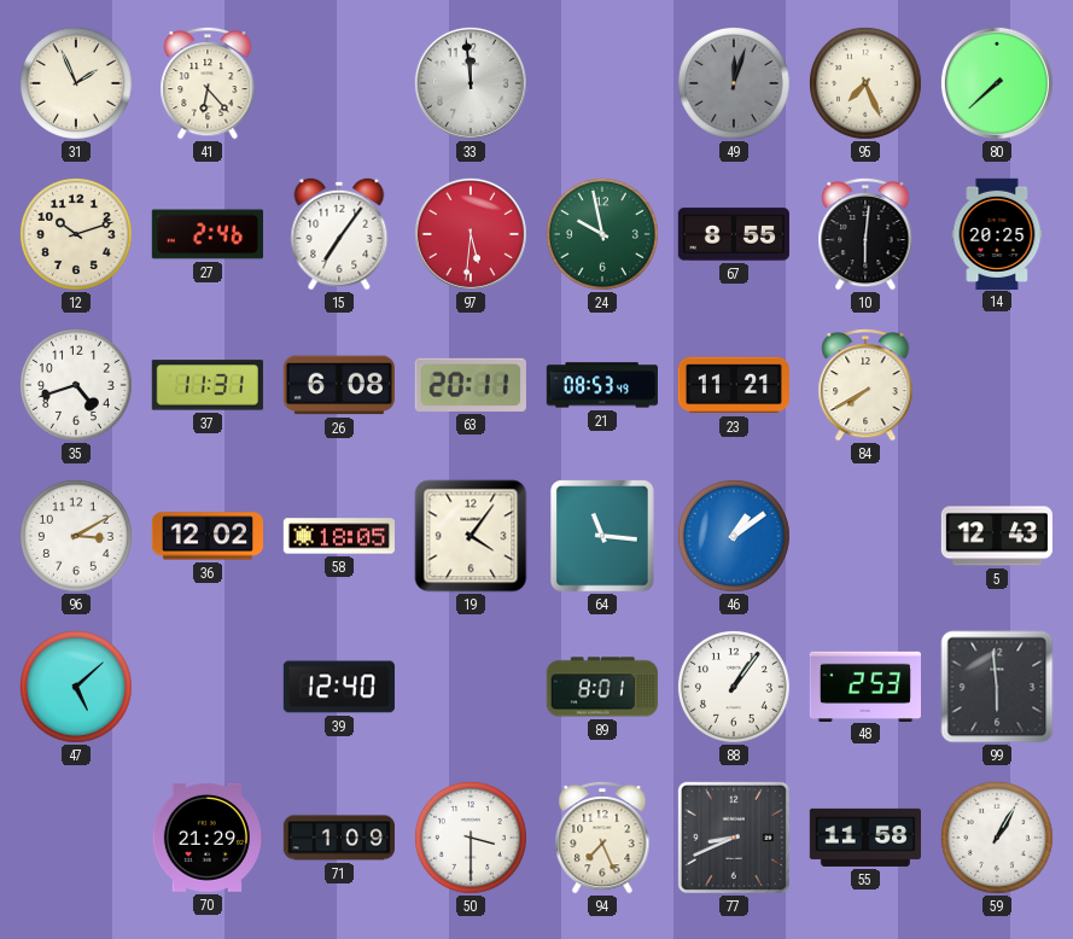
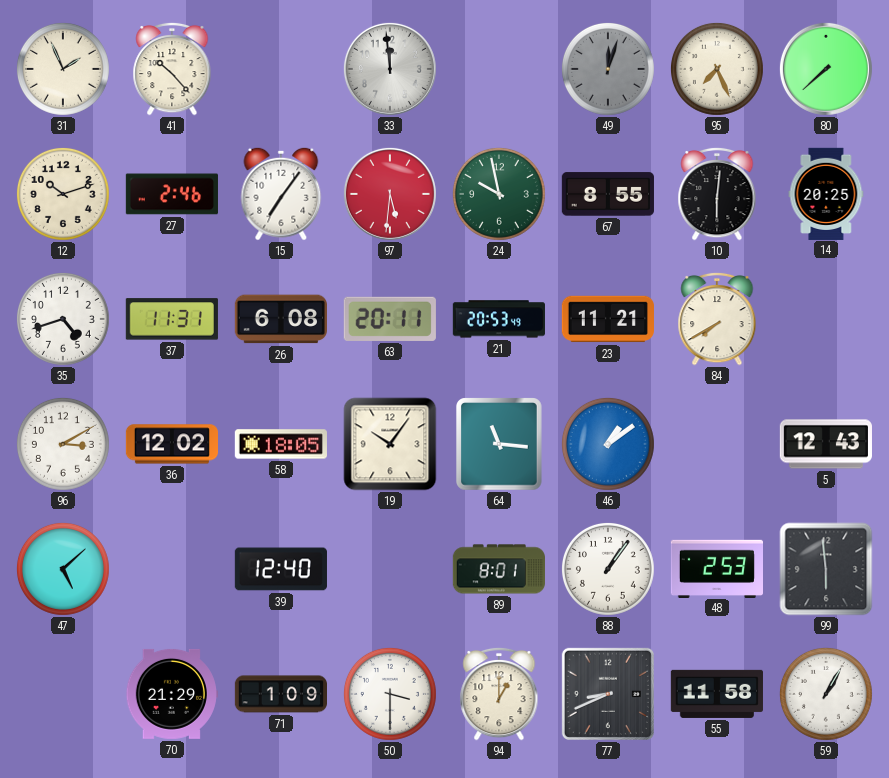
41: 6:23 -> 10:23 (172, 69)
21: 08:53 -> 20:53 (499, 319)
19: 4:06 -> 10:06 (390, 444)
94: 7:26 -> 1:00 (499, 694)
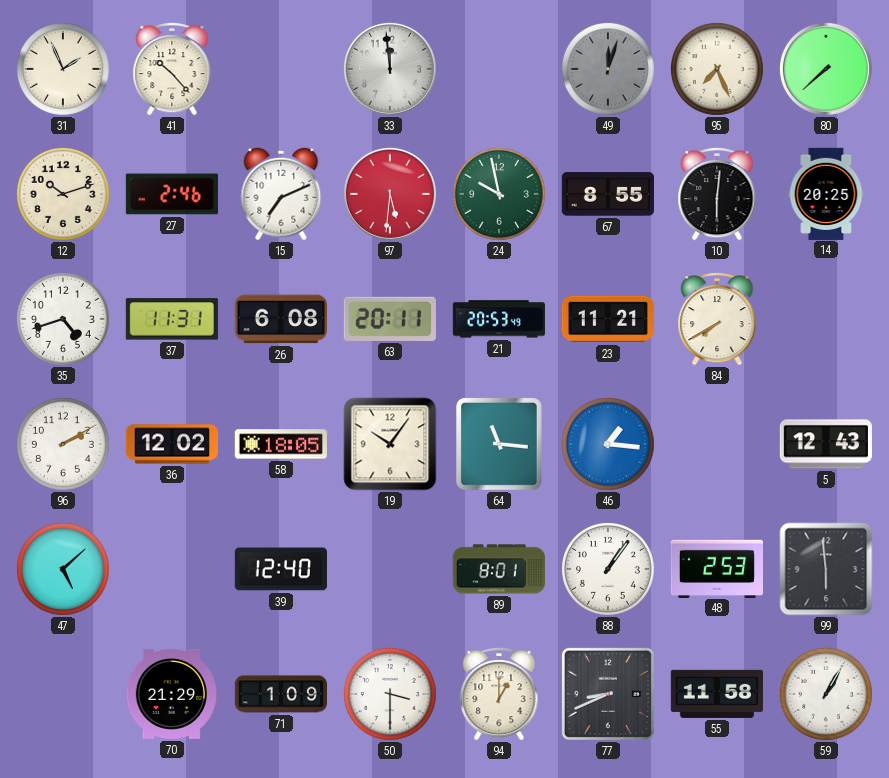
15: 7:06 -> 7:11 (281, 194)
96: 3:10 -> 2:10 (63, 444)
46: 1:09 -> 1:16 (608, 444)
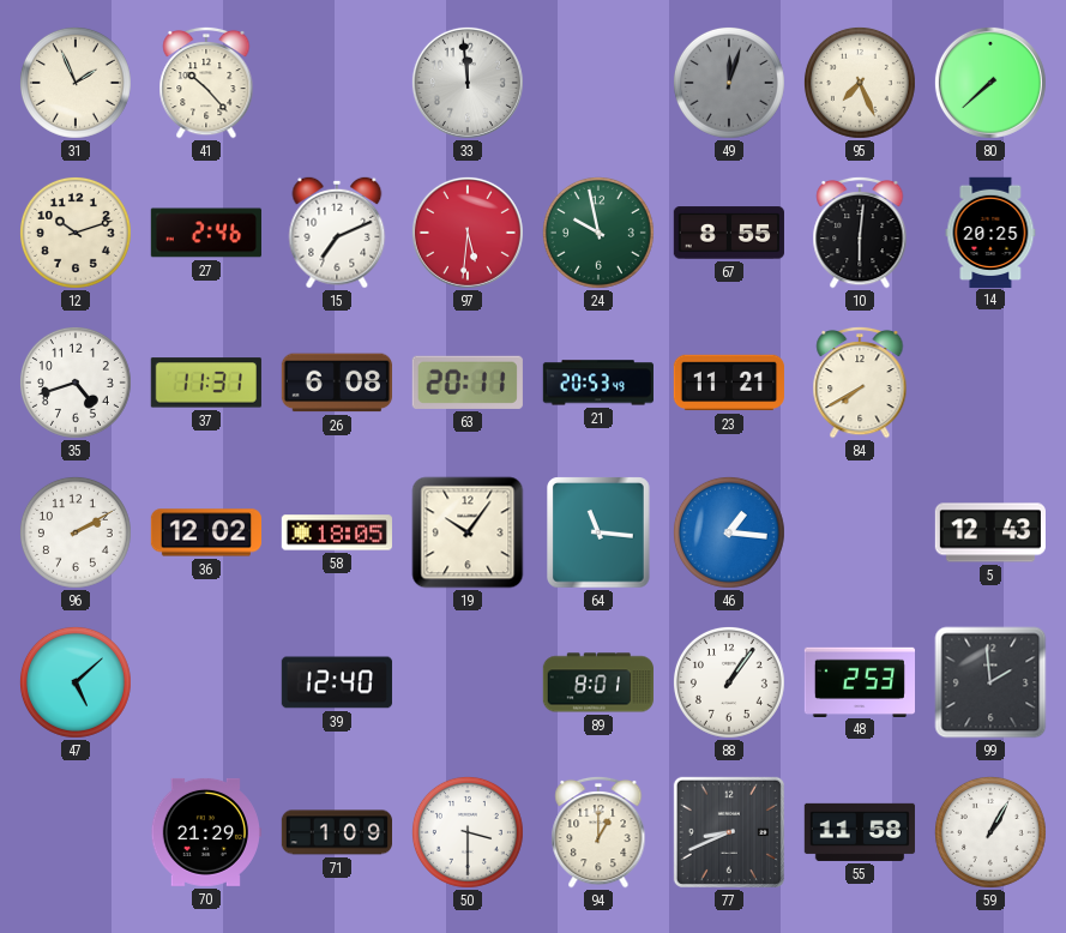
99: 5:59 -> 1:59 (990, 682)
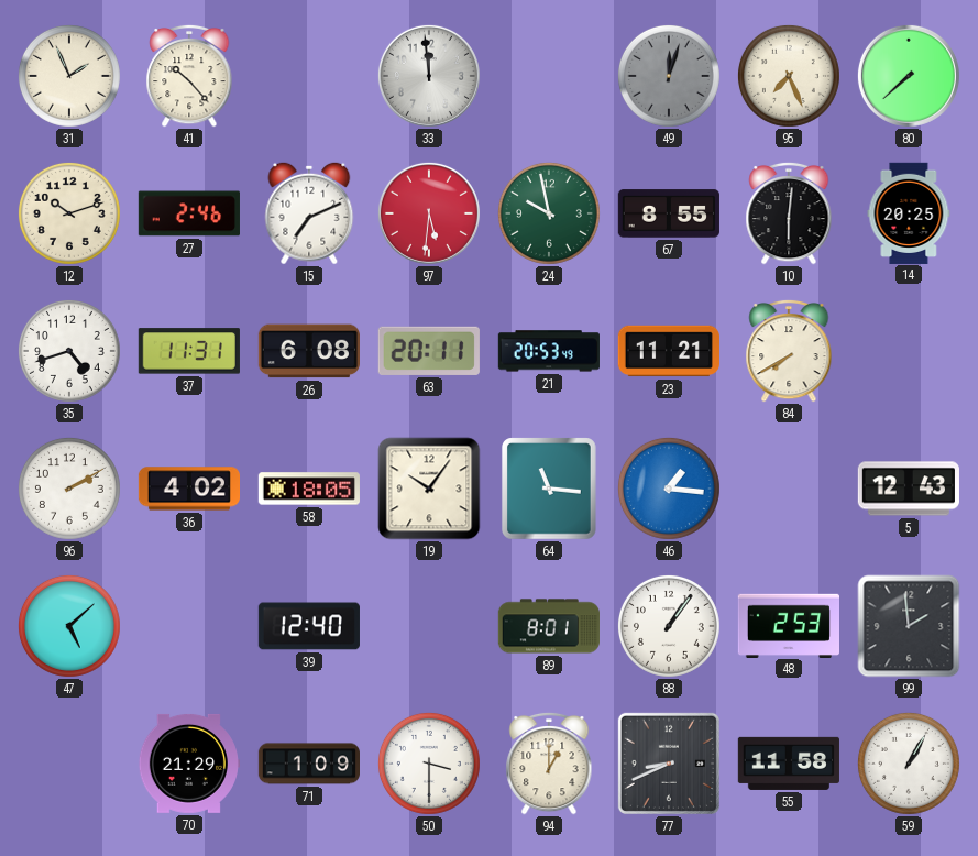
36: 12:02 -> 4:02 (188, 489)
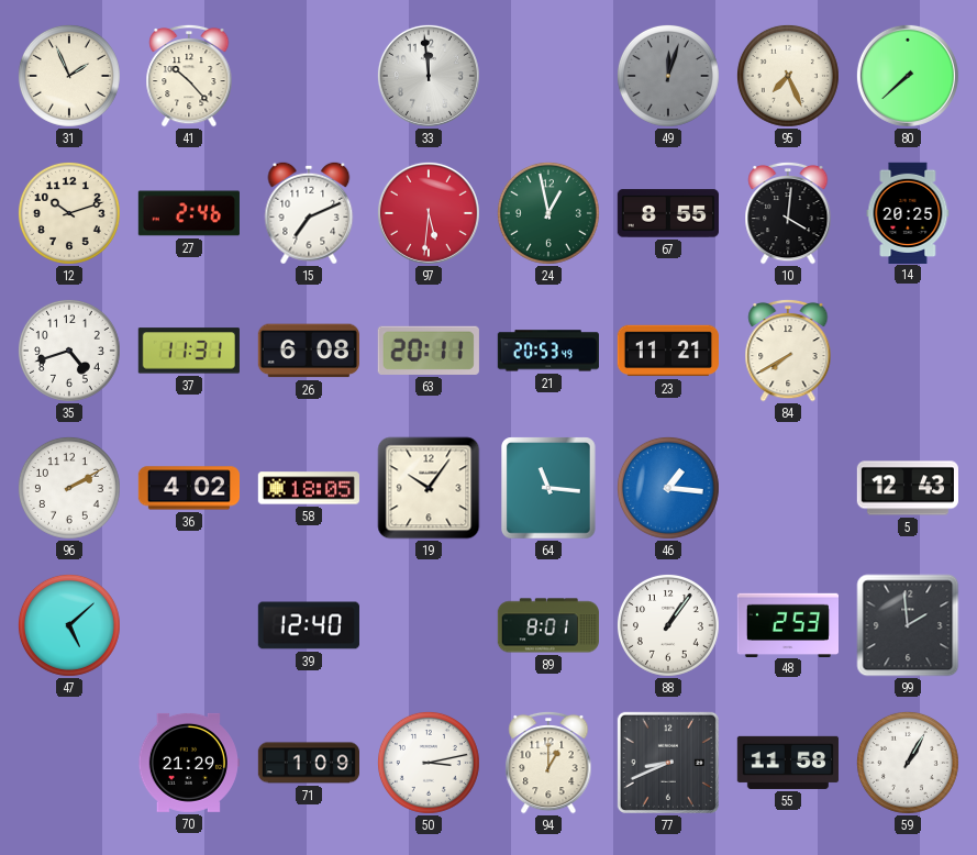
24: 9:58 -> 12:58 (548, 213)
10: 6:01 -> 4:01 (788, 213)
50: 3:30 -> 3:13 (429, 763)
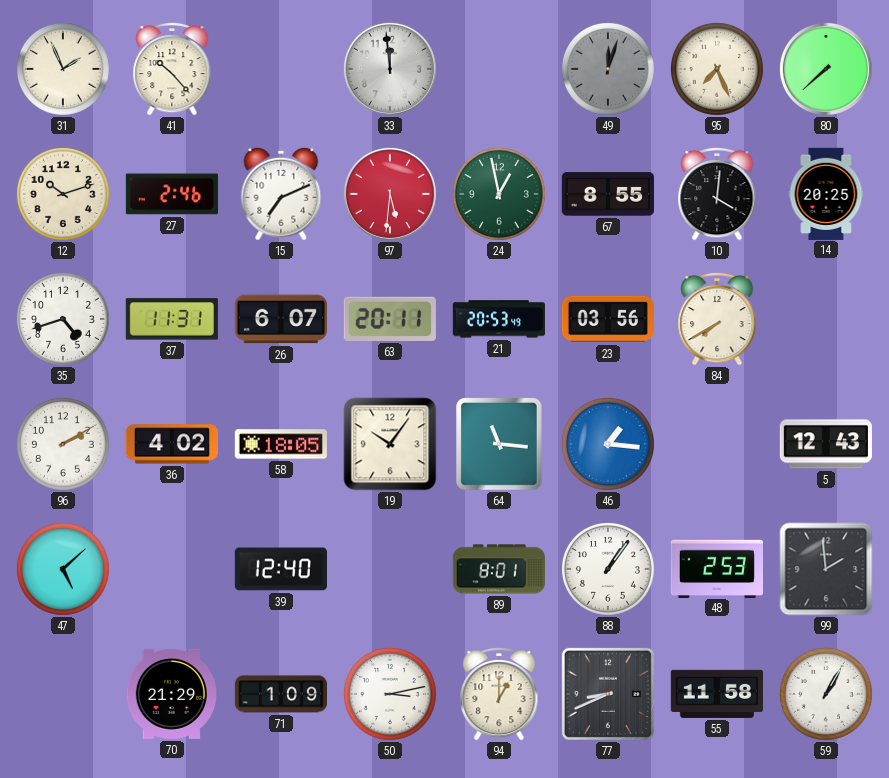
26: 6:08 -> 6:07 (281, 319)
23: 11:21 -> 03:56 (607, 319)
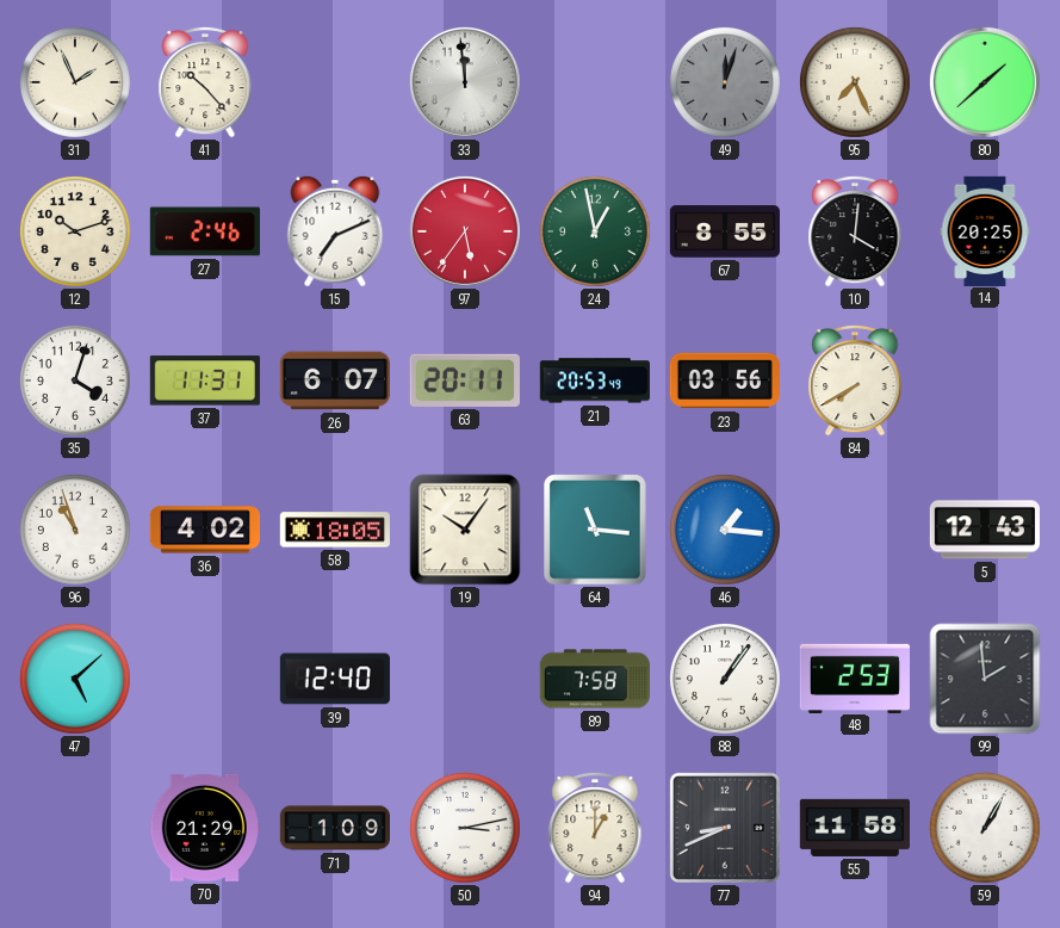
80: 7:38 -> 1:38 (985, 82)
97: 5:31 -> 5:36 (465, 231)
35: 4:42 -> 4:03 (75, 381)
96: 2:10 -> 10:57 (75, 530)
89: 8:01 -> 7:58 (595, 679)
